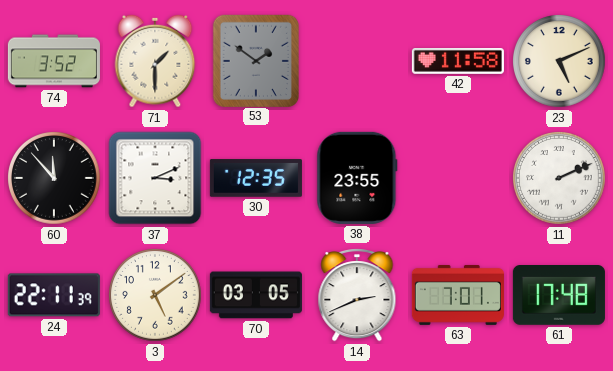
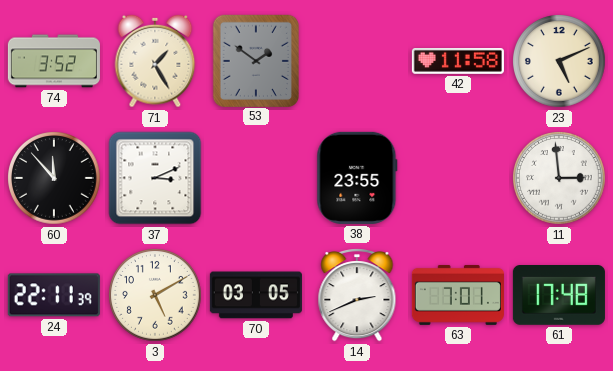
71: 1:30 -> 1:25 (155, 61)
30: 12:35 -> none (256, 178)
11: 2:11 -> 2:59 (560, 179)
3: 5:09 -> 5:10 (156, 296)
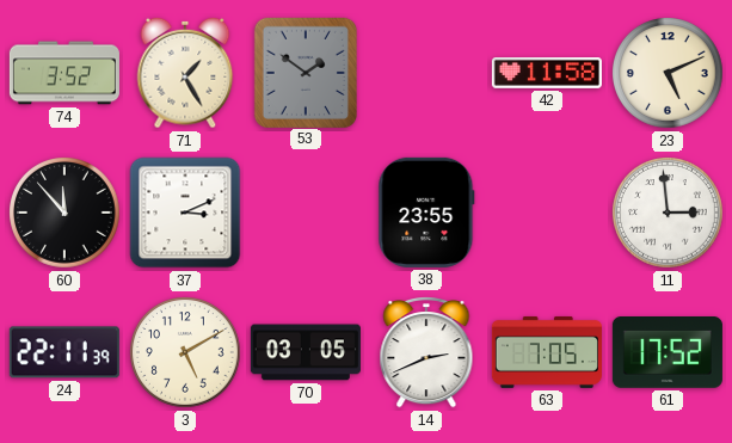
63: 7:01 -> 7:05 (547, 352)
61: 17:48 -> 17:52 (668, 353)
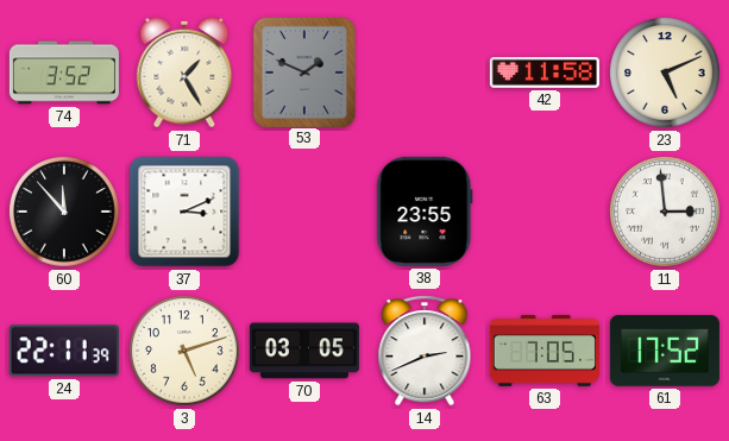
53: 1:51 -> 1:49 (304, 71)
3: 5:10 -> 5:12 (186, 352)
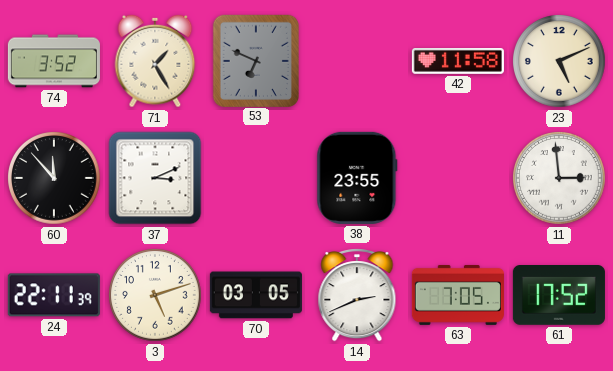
53: 1:49 -> 6:49 (256, 60)
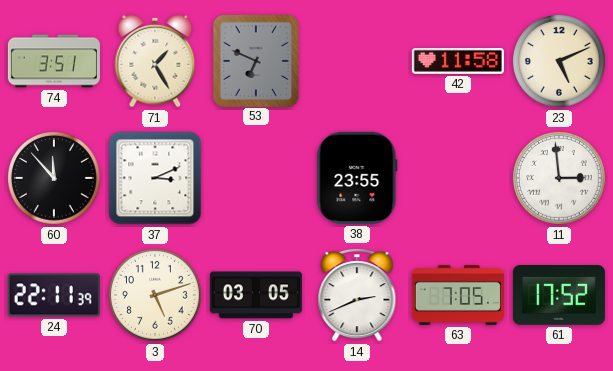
74: 3:52 -> 3:51 (54, 61)
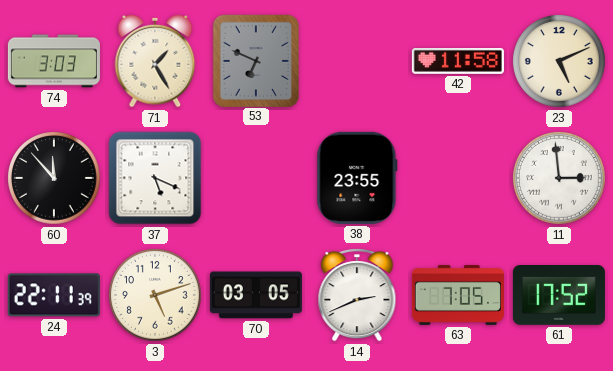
74: 3:51 -> 3:03 (54, 61)
37: 3:11 -> 5:19 (155, 178)
